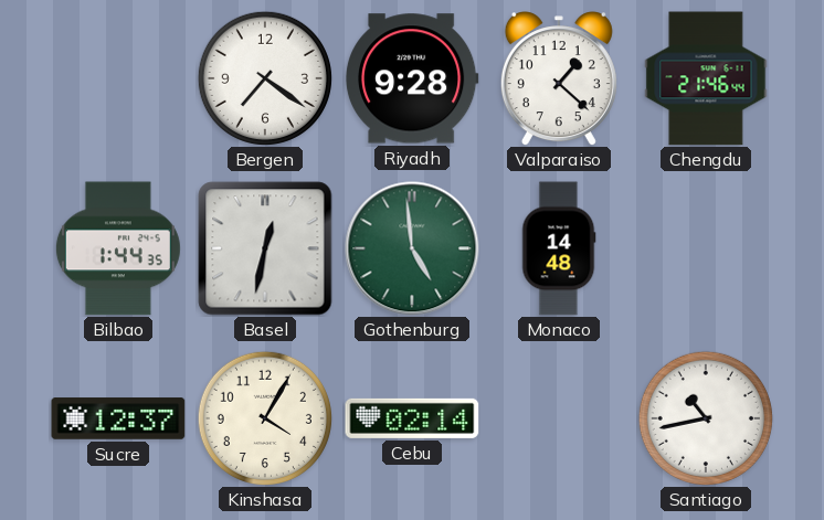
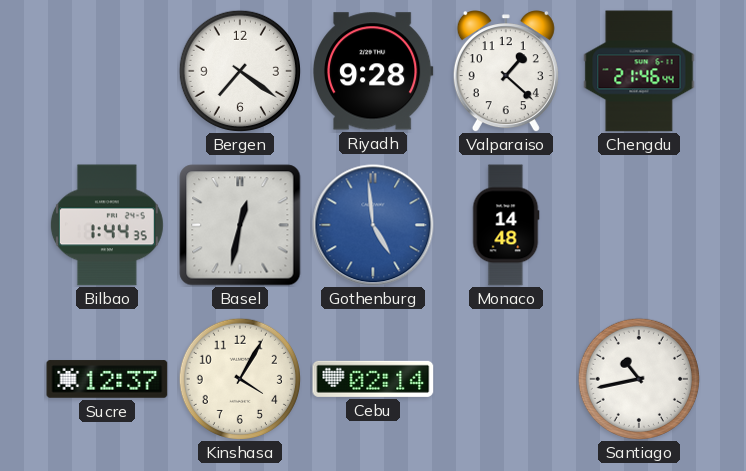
Gothenburg dial: green -> blue (373, 225)
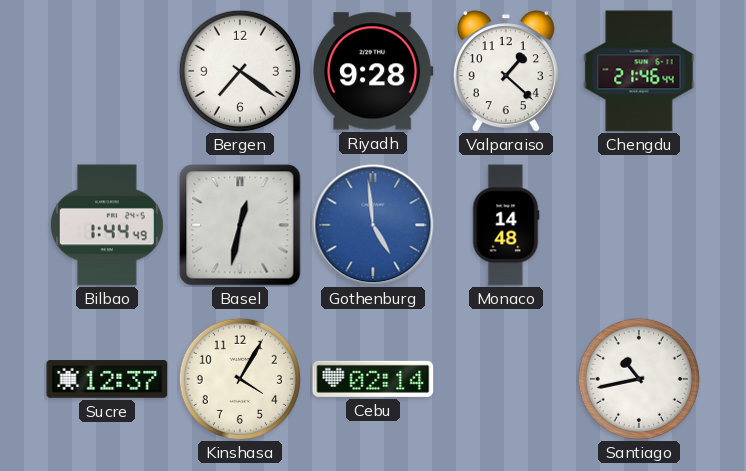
Bilbao: 1:44:35 -> 1:44:49 (107, 225)
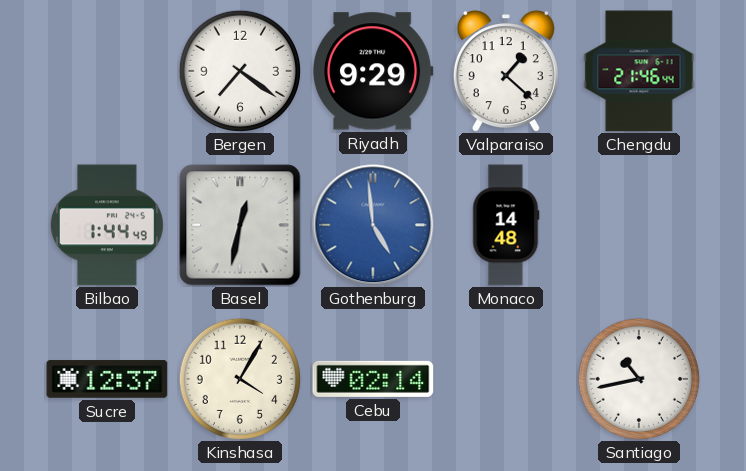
Riyadh: 9:28 -> 9:29 (373, 71)
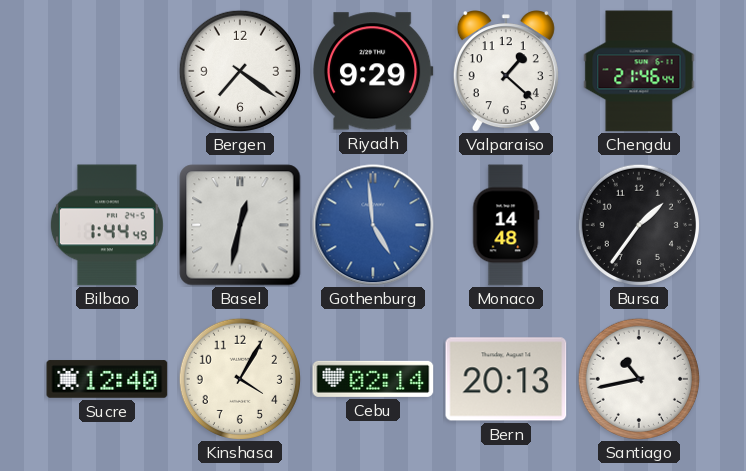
Bursa: none -> 1:36 (639, 225)
Sucre: 12:37 -> 12:40 (107, 379)
Bern: none -> 20:13 (506, 379)
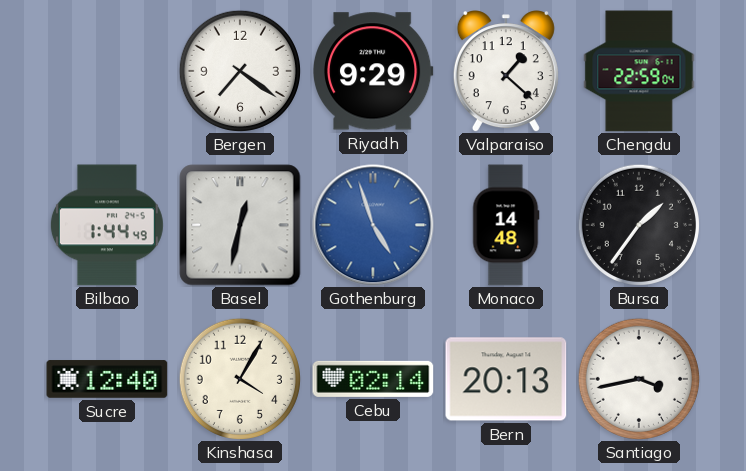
Chengdu: 21:46 -> 22:59 (639, 71)
Gothenburg: 4:59 -> 4:57 (373, 225)
Santiago: 10:43 -> 3:43 (639, 379)
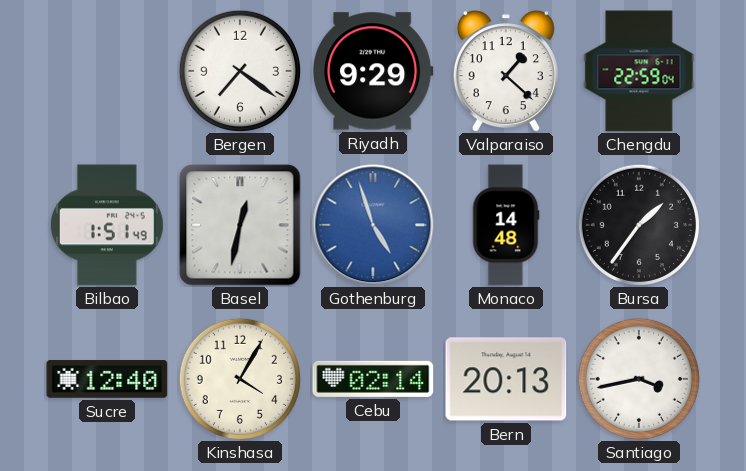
Bilbao: 1:44 -> 1:51 (107, 225)
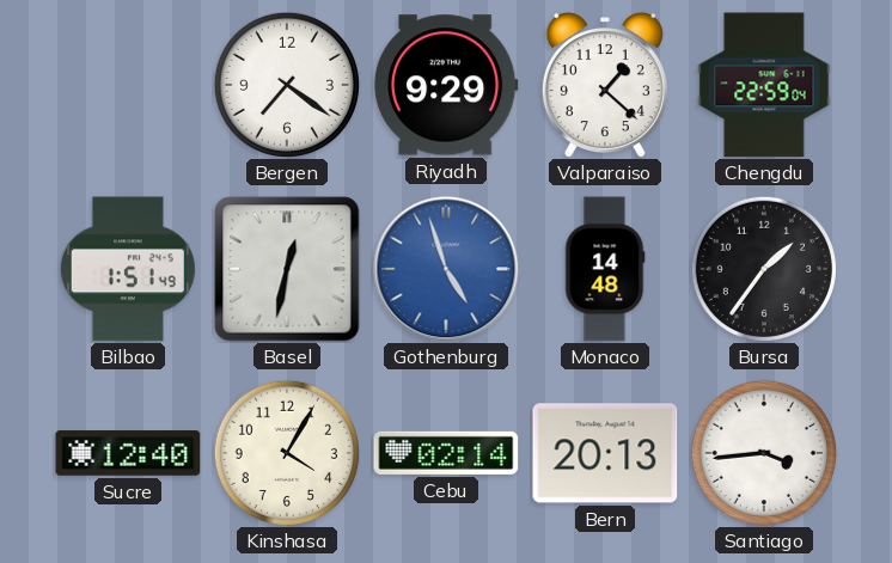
Santiago: 3:43 -> 3:44 (764, 453)
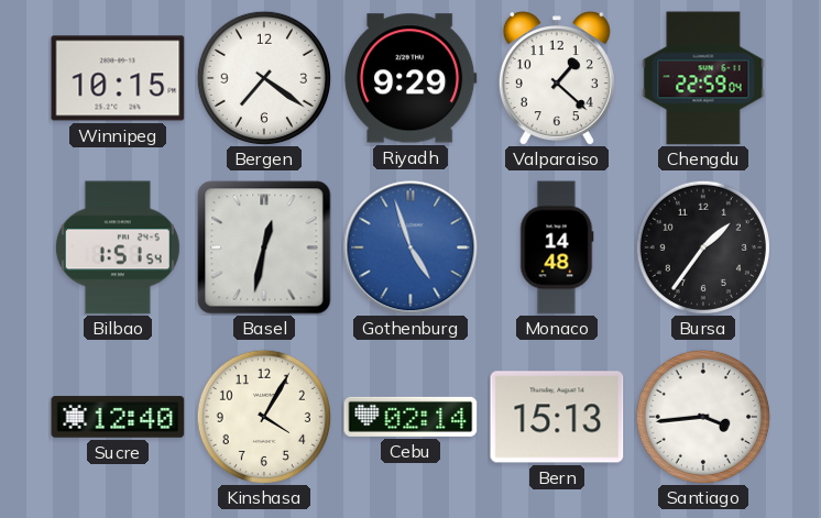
Winnipeg: none -> 10:15 (118, 78)
Bilbao: 1:51:49 -> 1:51:54 (118, 247)
Bern: 20:13 -> 15:13 (557, 417)
